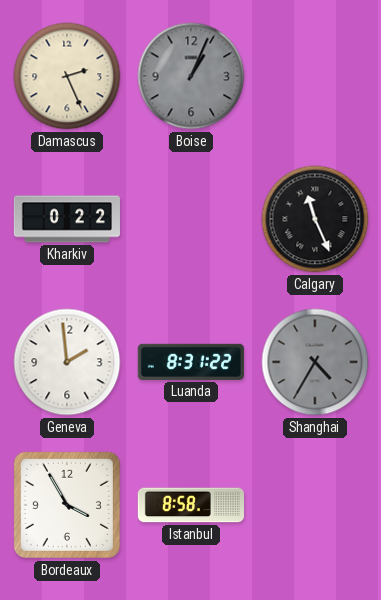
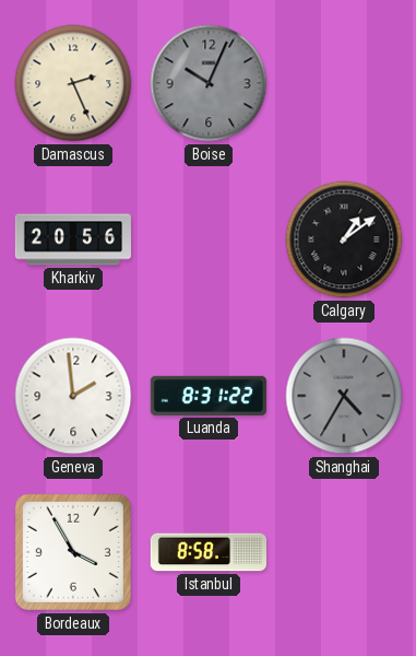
Boise: 1:04 -> 10:04 (209, 83)
Kharkiv: 0:22 -> 20:56 (73, 239)
Calgary: 11:26 -> 1:09 (344, 239)
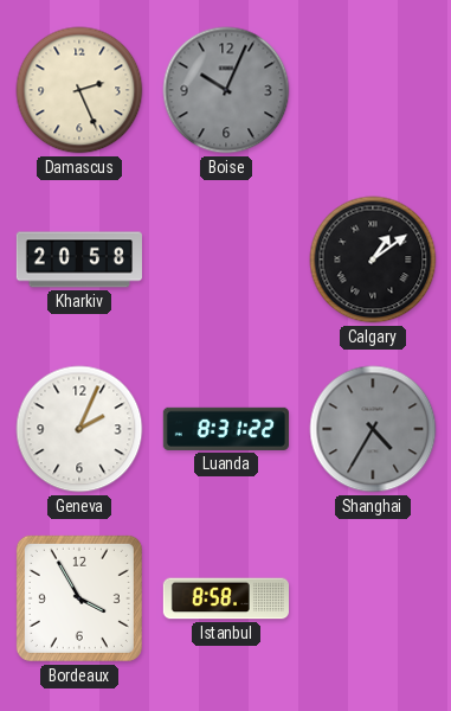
Kharkiv: 20:56 -> 20:58 (79, 260)
Geneva: 1:59 -> 2:04 (79, 429)
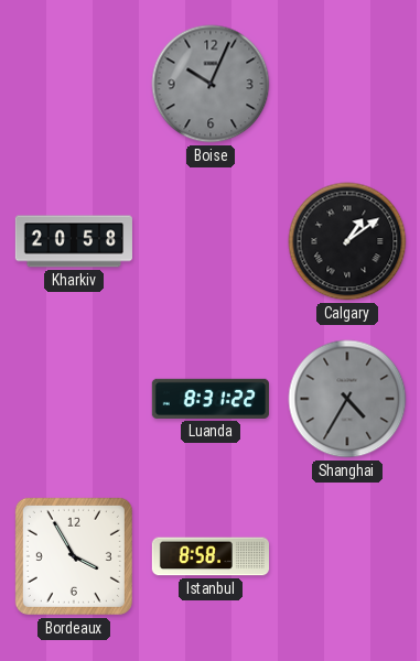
Damascus: 2:26 -> none (79, 90)
Geneva: 2:04 -> none (79, 429)
